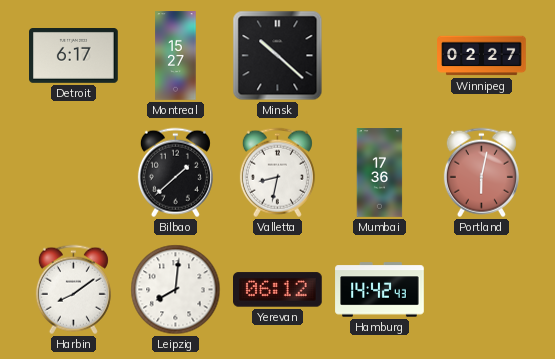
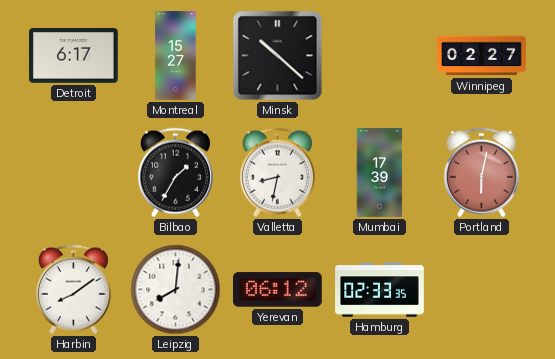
Bilbao: 1:38 -> 1:35 (175, 173)
Mumbai: 17:36 -> 17:39 (380, 173)
Hamburg: 14:42 -> 02:33 (380, 290)
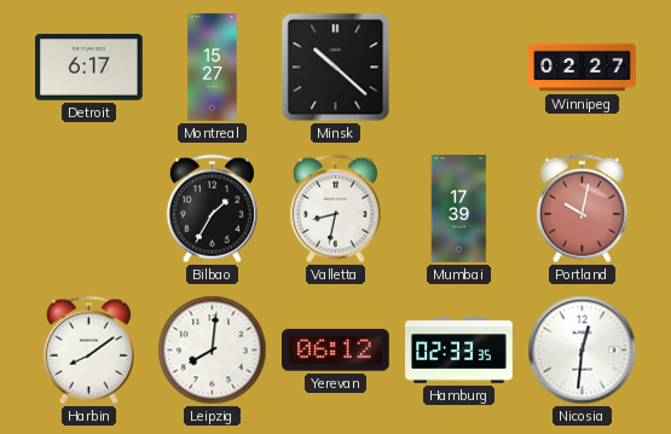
Portland: 6:02 -> 10:02 (582, 209)
Nicosia: none -> 12:31 (583, 351)
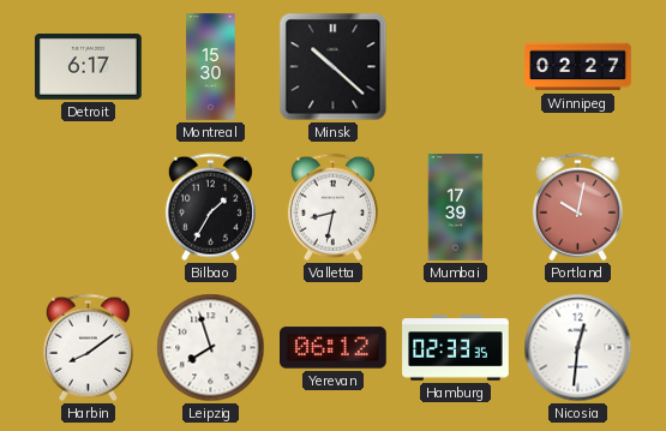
Montreal: 15:27 -> 15:30 (211, 67)
Leipzig: 8:01 -> 7:57 (211, 348)
